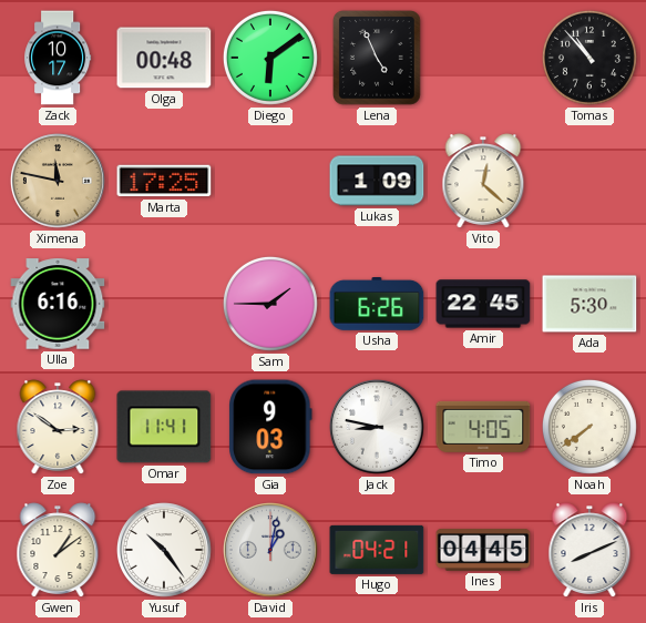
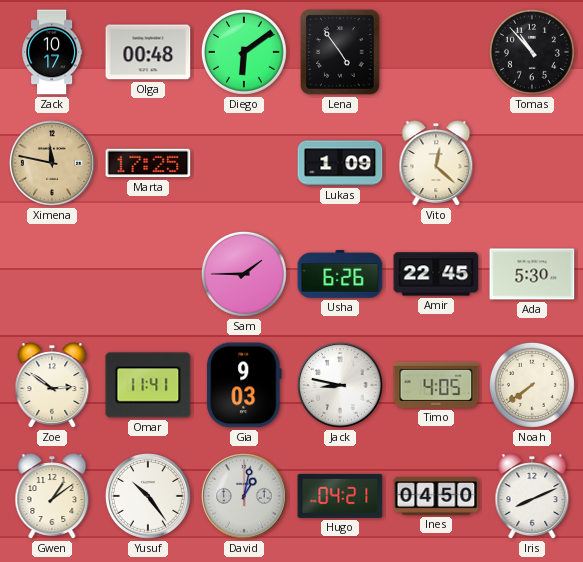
Lena: 4:56 -> 4:54 (340, 52)
Ulla: 6:16 -> none (58, 304)
Ines: 04:45 -> 04:50 (436, 496)
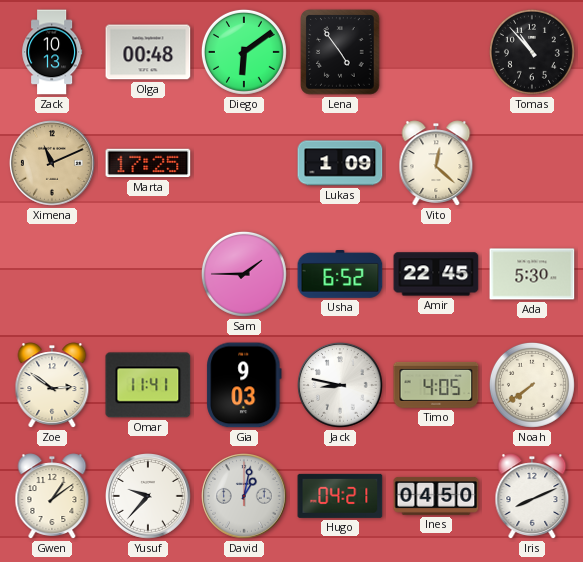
Zack: 10:17 -> 10:13 (52, 52)
Ximena: 11:47 -> 11:11 (53, 164)
Usha: 6:26 -> 6:52 (340, 275)
Yusuf: 10:24 -> 9:37 (149, 497)
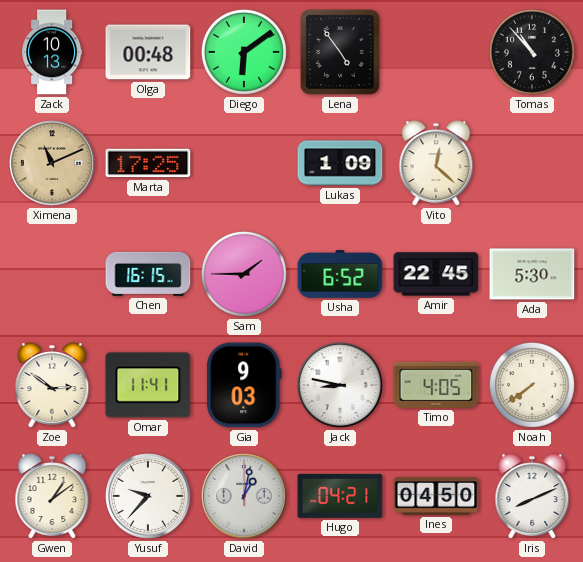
Chen: none -> 16:15 (148, 274)
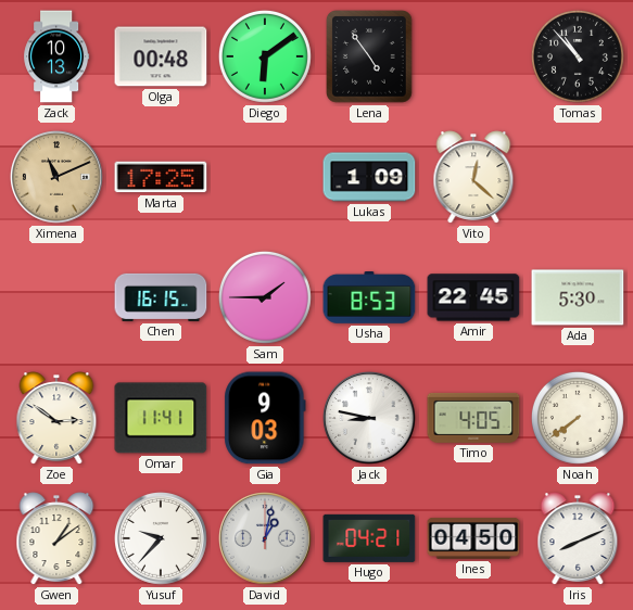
Usha: 6:52 -> 8:53 (369, 298)
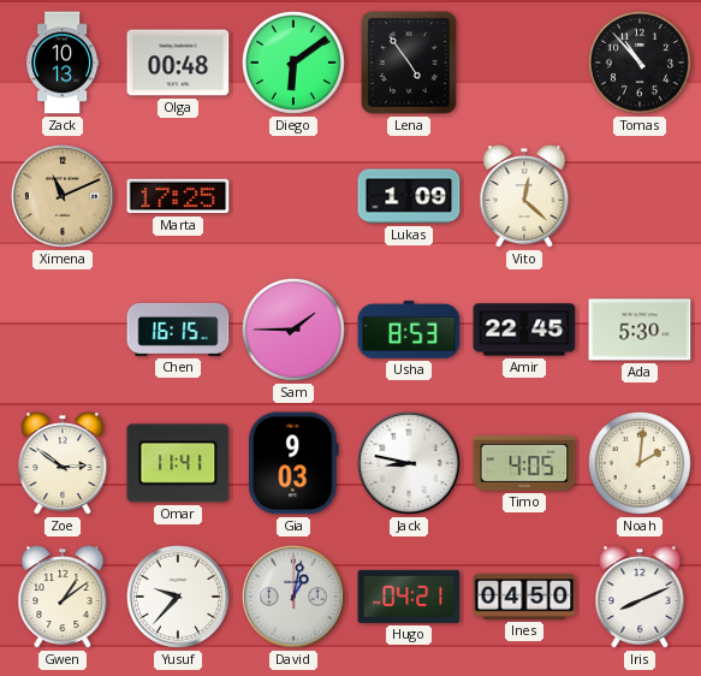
Noah: 7:39 -> 2:01 (640, 463)
